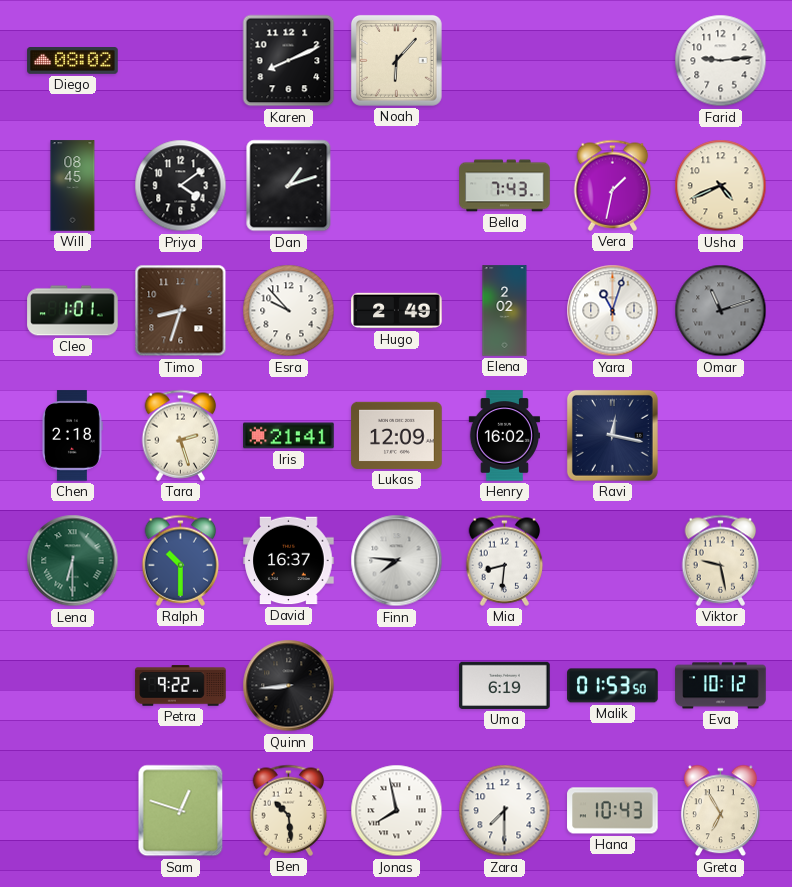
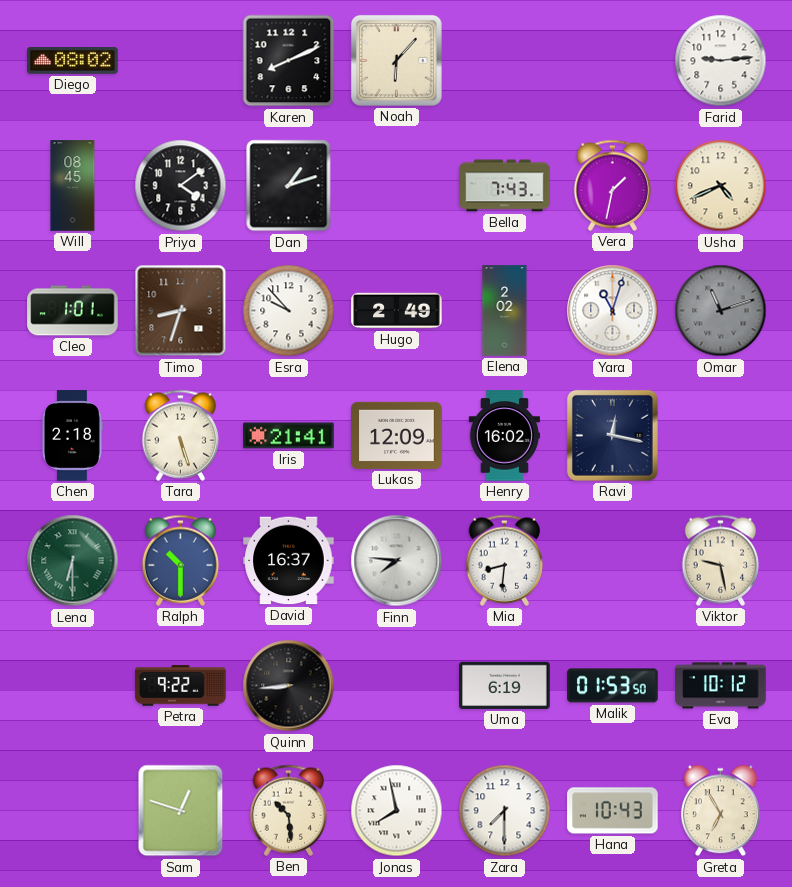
Tara: 2:27 -> 5:27 (181, 435)
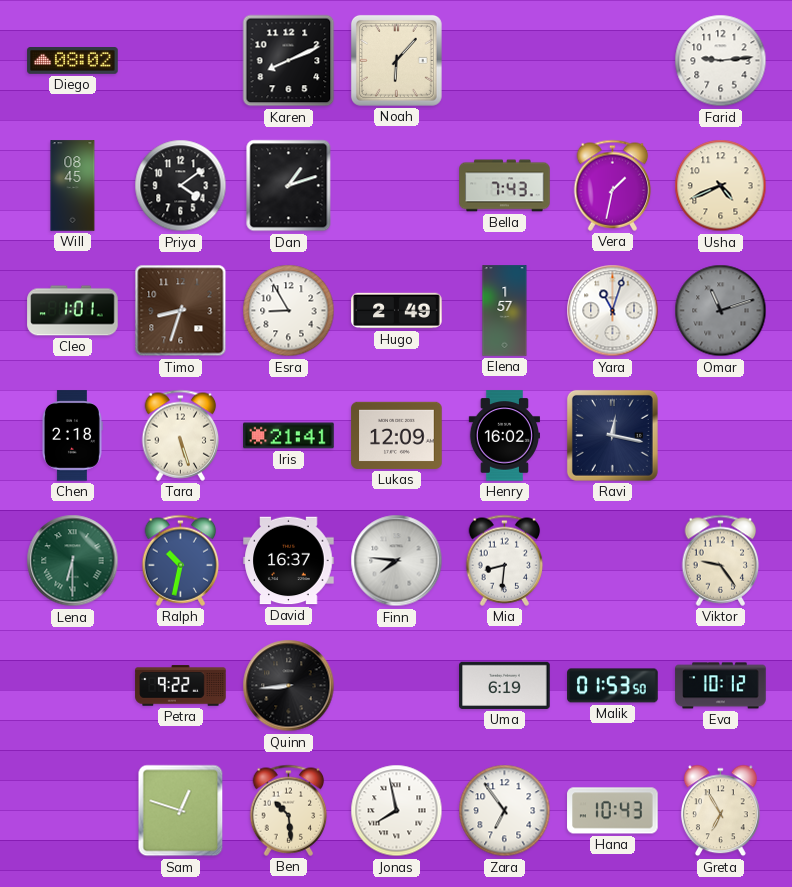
Esra: 9:53 -> 8:55 (289, 311)
Elena: 2:02 -> 1:57 (505, 311)
Ralph: 10:30 -> 10:32 (181, 560)
Viktor: 9:28 -> 9:24 (721, 560)
Zara: 7:30 -> 6:54 (505, 811)
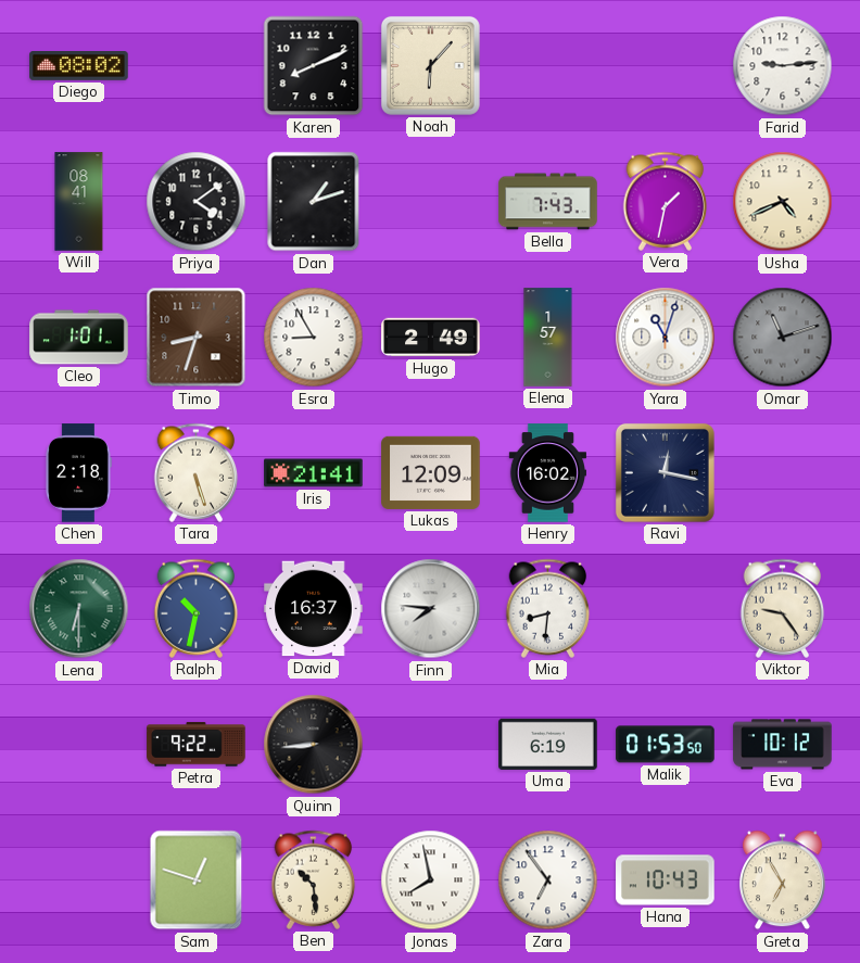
Will: 08:45 -> 08:41 (79, 202)
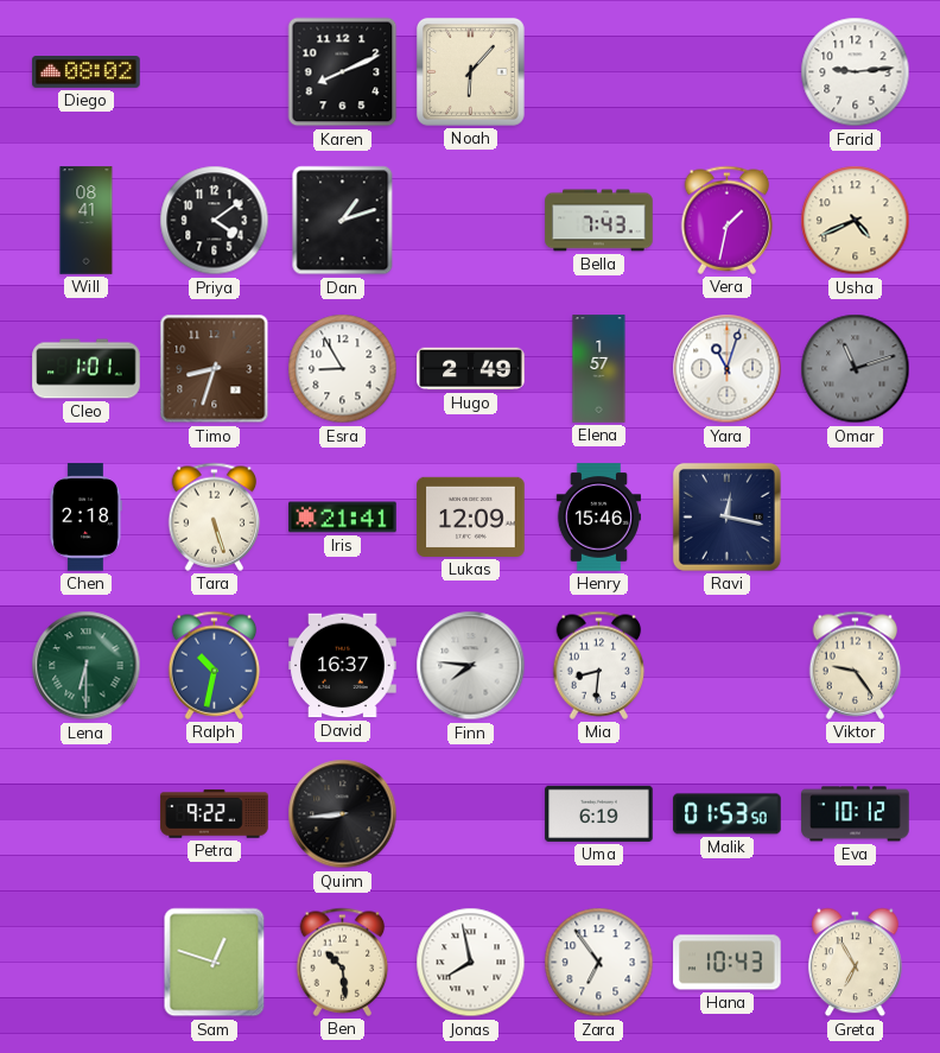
Henry: 16:02 -> 15:46 (598, 518)
